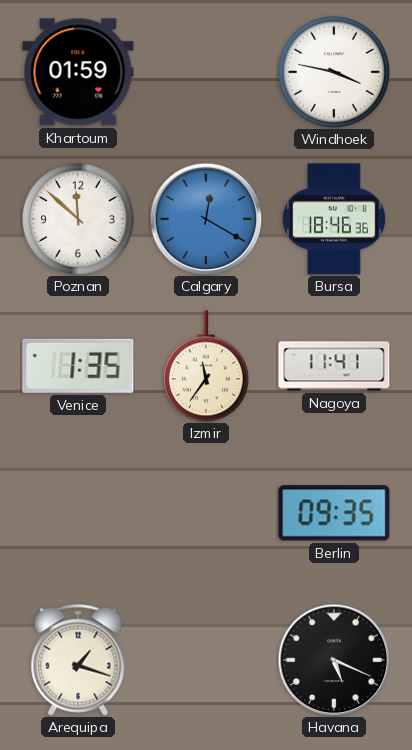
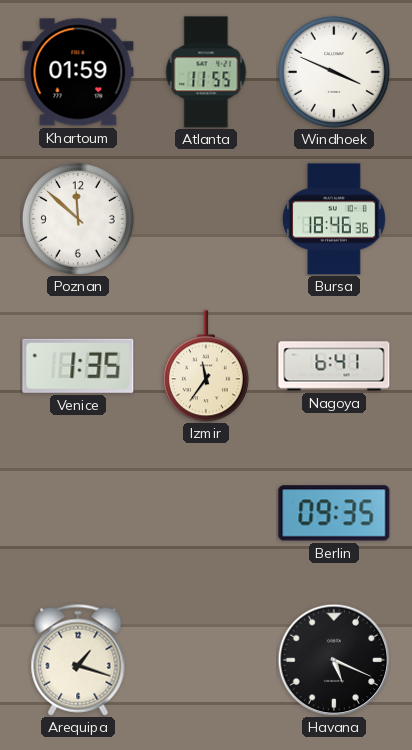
Atlanta: none -> 11:55 (206, 72)
Windhoek: 3:47 -> 3:49 (334, 72)
Calgary: 12:20 -> none (206, 219)
Nagoya: 11:41 -> 6:41 (334, 366)
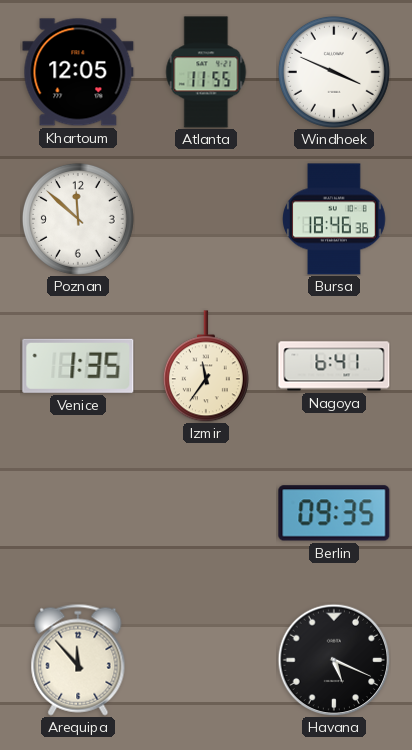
Khartoum: 01:59 -> 12:05 (78, 72)
Arequipa: 1:18 -> 11:53 (78, 660)
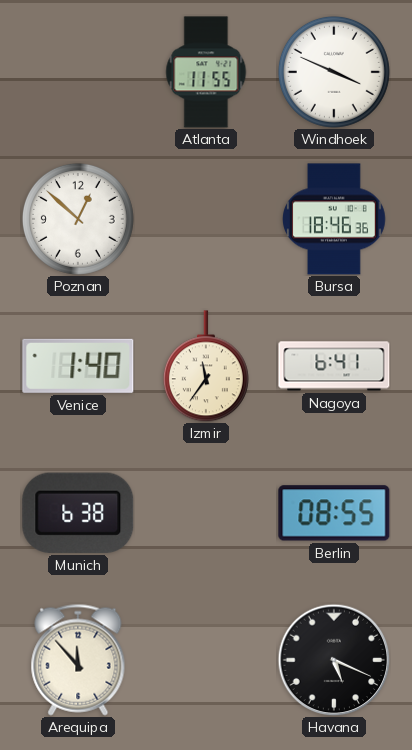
Khartoum: 12:05 -> none (78, 72)
Poznan: 11:52 -> 12:52 (78, 219)
Venice: 1:35 -> 1:40 (78, 366)
Munich: none -> 6:38 (78, 513)
Berlin: 09:35 -> 08:55 (334, 513)
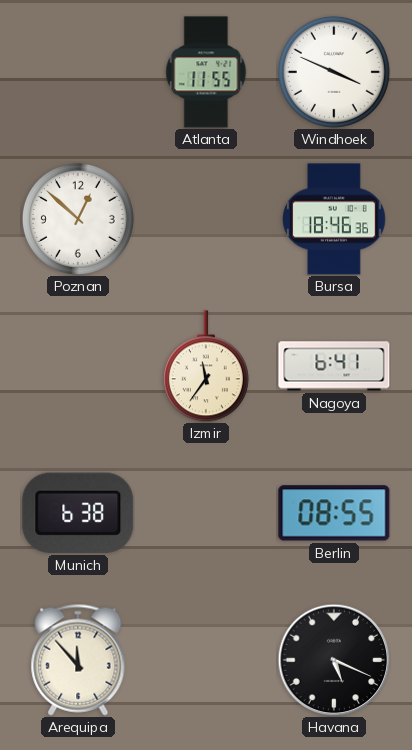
Venice: 1:40 -> none (78, 366)
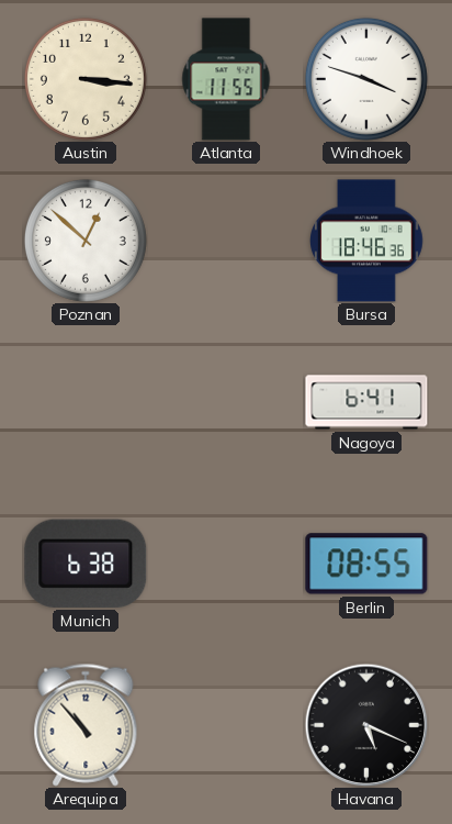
Austin: none -> 3:16 (86, 79)
Windhoek: 3:49 -> 3:48 (366, 79)
Izmir: 11:36 -> none (206, 366)
Arequipa: 11:53 -> 10:53 (86, 725)
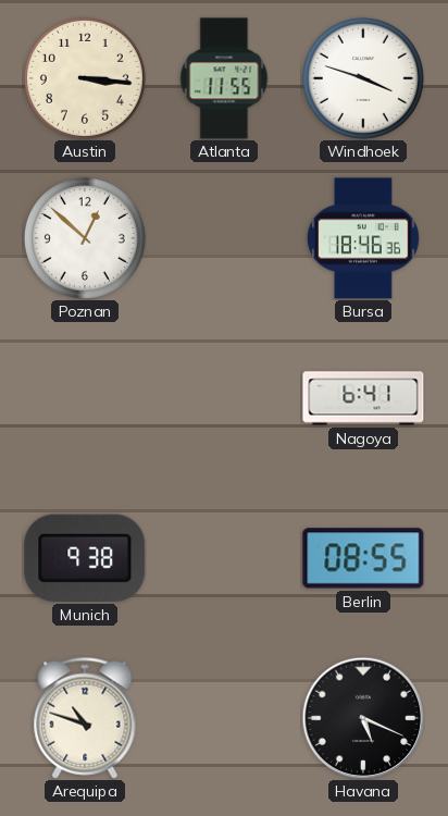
Munich: 6:38 -> 9:38 (85, 558)
Arequipa: 10:53 -> 10:48 (85, 718)
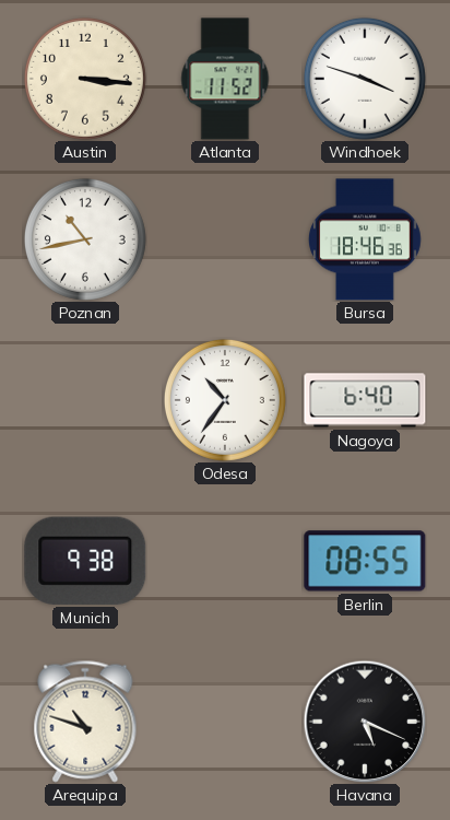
Atlanta: 11:55 -> 11:52 (225, 79)
Poznan: 12:52 -> 10:43 (85, 239)
Odesa: none -> 10:36 (225, 400)
Nagoya: 6:41 -> 6:40 (365, 400)
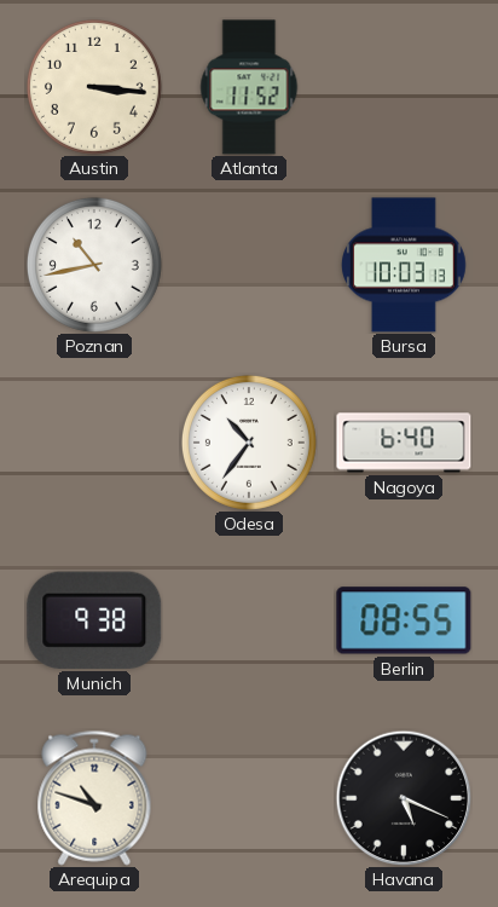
Windhoek: 3:48 -> none (365, 79)
Bursa: 18:46 -> 10:03 (405, 265)
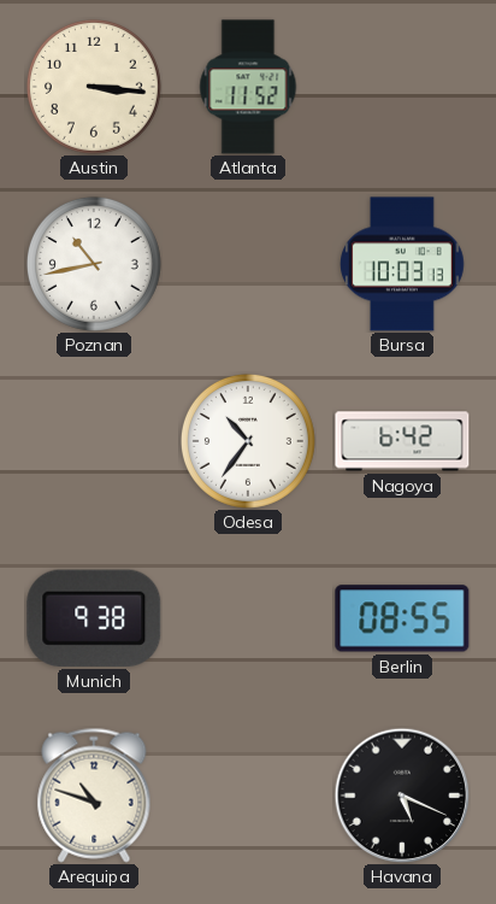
Nagoya: 6:40 -> 6:42 (402, 441)
